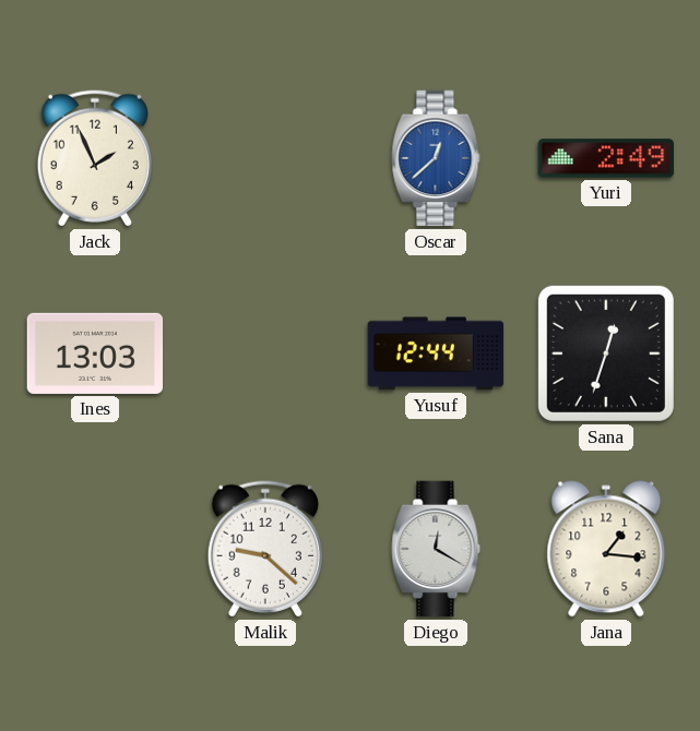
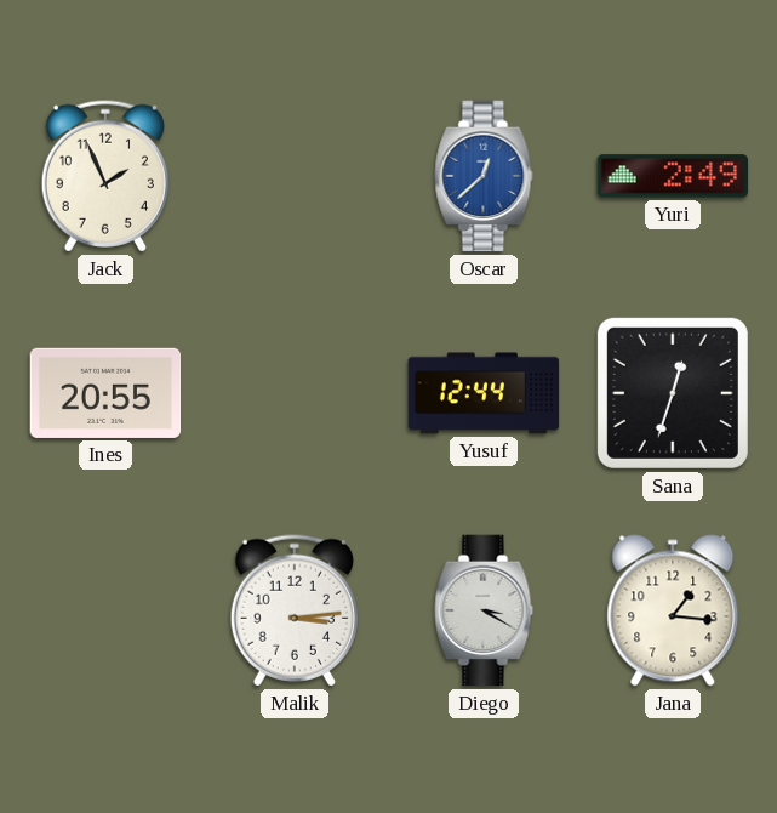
Ines: 13:03 -> 20:55 (105, 393)
Malik: 9:22 -> 3:14 (295, 610)
Diego: 12:20 -> 3:20 (484, 610)
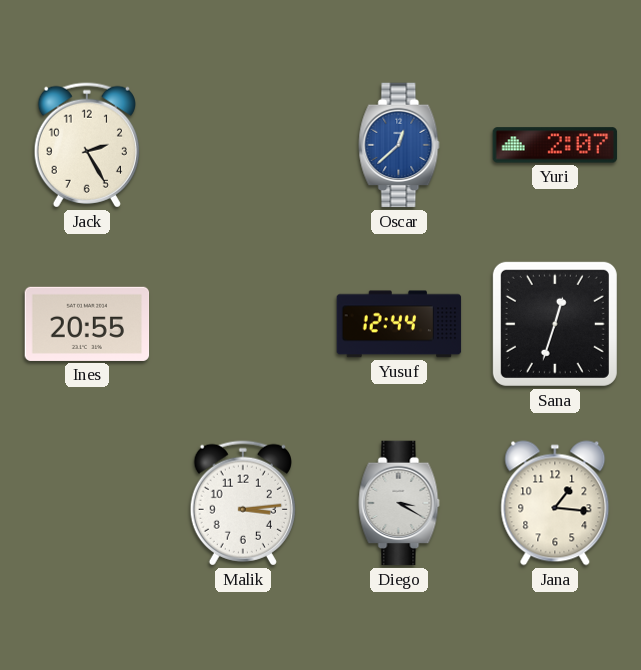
Jack: 1:56 -> 2:25 (87, 145)
Yuri: 2:49 -> 2:07 (555, 145)
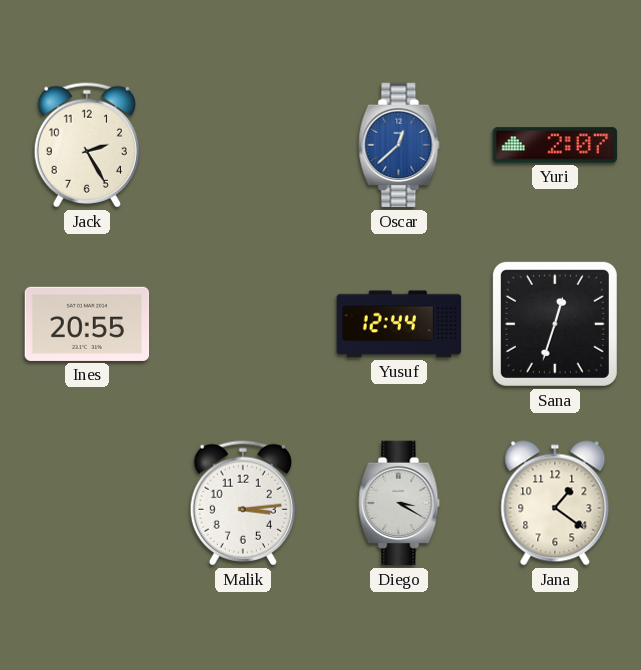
Jana: 1:16 -> 1:21 (555, 503)
